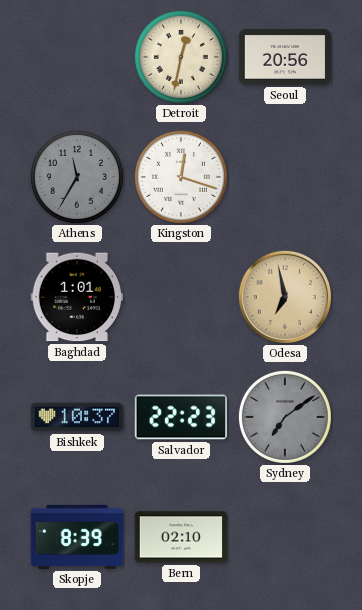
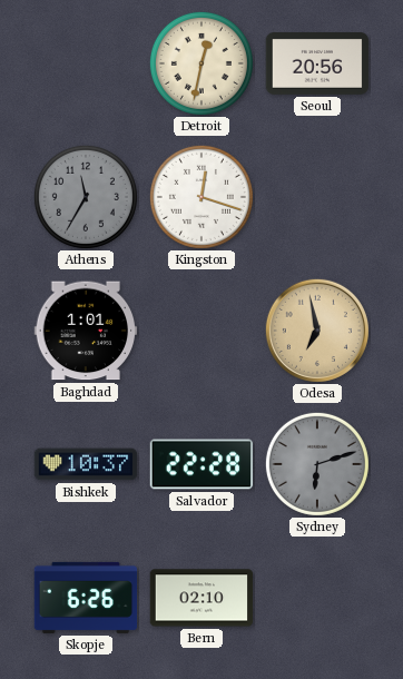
Salvador: 22:23 -> 22:28 (202, 464)
Sydney: 7:09 -> 6:12 (317, 464)
Skopje: 8:39 -> 6:26 (86, 598)
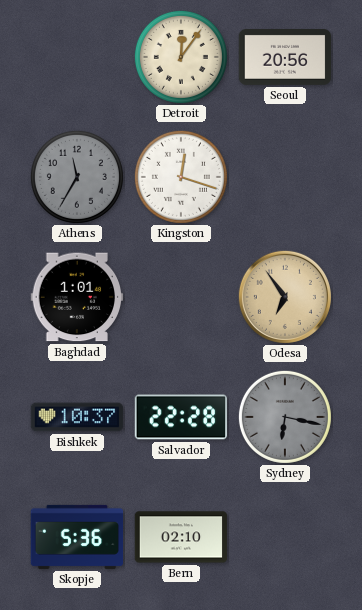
Detroit: 12:32 -> 12:06 (181, 57)
Odesa: 6:58 -> 6:54 (285, 297)
Sydney: 6:12 -> 6:17 (285, 417)
Skopje: 6:26 -> 5:36 (77, 537)
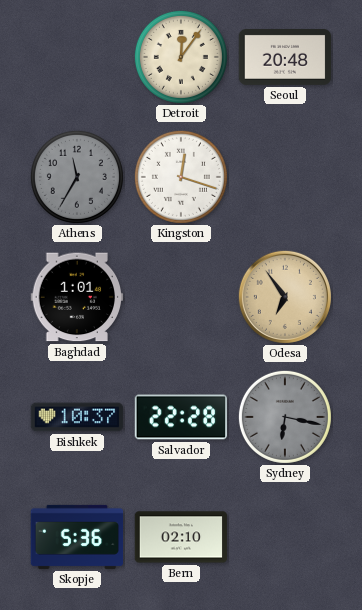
Seoul: 20:56 -> 20:48 (285, 58)
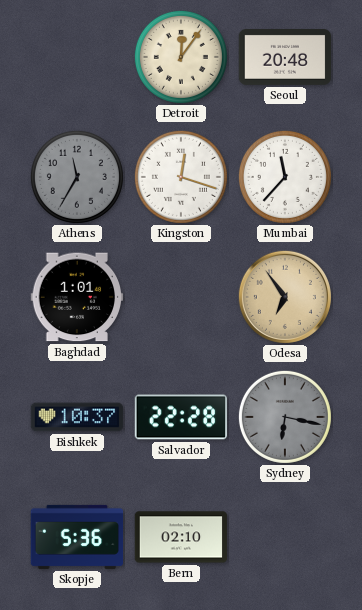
Mumbai: none -> 11:37 (285, 177)
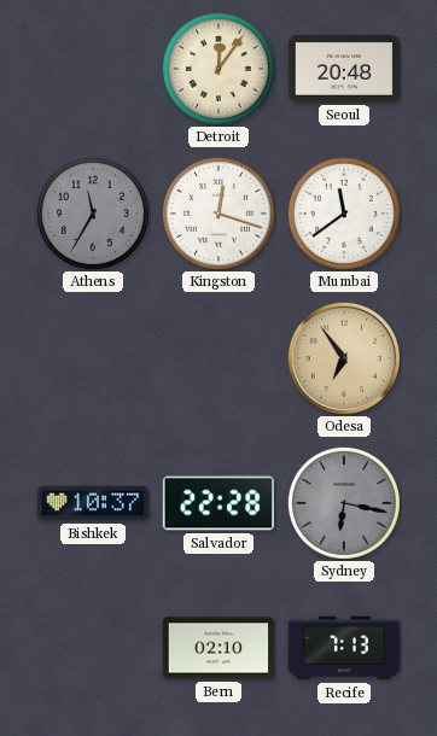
Mumbai: 11:37 -> 11:39 (344, 214)
Baghdad: 1:01 -> none (77, 297)
Skopje: 5:36 -> none (77, 537)
Recife: none -> 7:13 (344, 648)
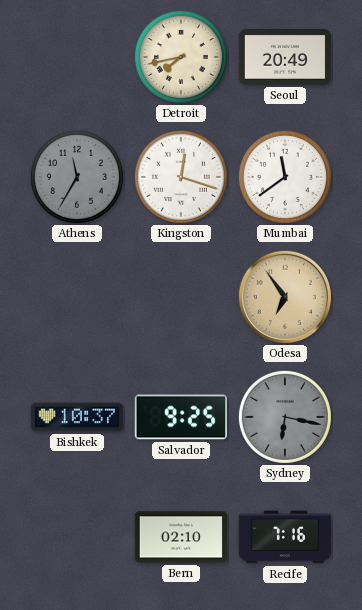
Detroit: 12:06 -> 7:43 (181, 57)
Seoul: 20:48 -> 20:49 (285, 58)
Salvador: 22:28 -> 9:25 (181, 417)
Recife: 7:13 -> 7:16 (285, 537)
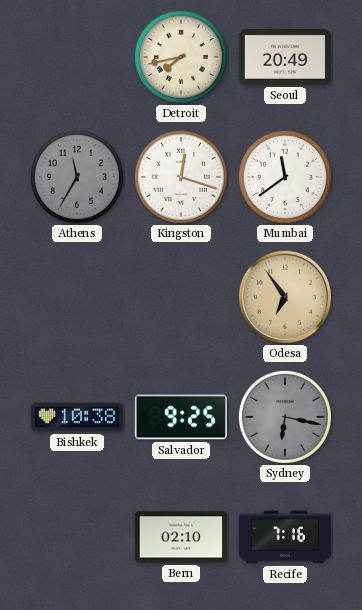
Bishkek: 10:37 -> 10:38 (77, 417)
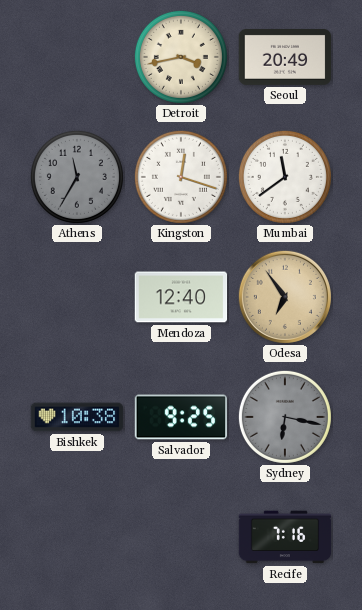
Detroit: 7:43 -> 3:43 (181, 57)
Mendoza: none -> 12:40 (181, 297)
Bern: 02:10 -> none (181, 537)
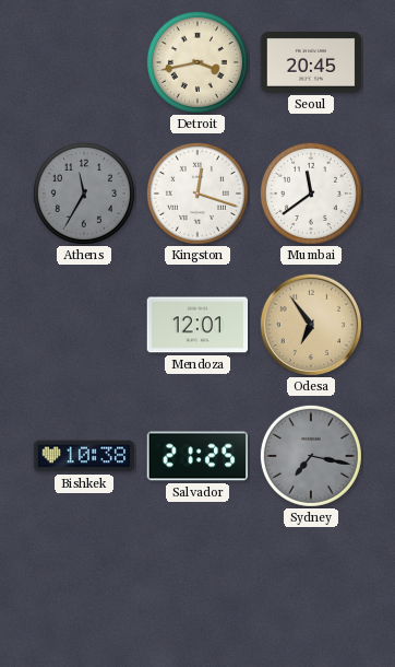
Seoul: 20:49 -> 20:45 (311, 63)
Mendoza: 12:40 -> 12:01 (197, 325)
Salvador: 9:25 -> 21:25 (197, 456)
Sydney: 6:17 -> 7:17 (311, 456)
Recife: 7:16 -> none (285, 537)
